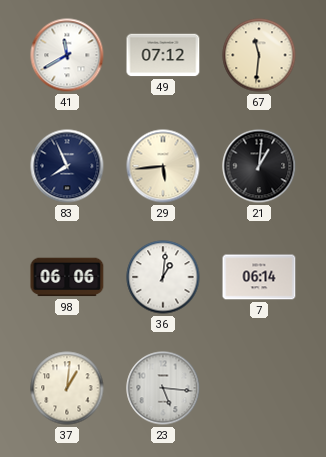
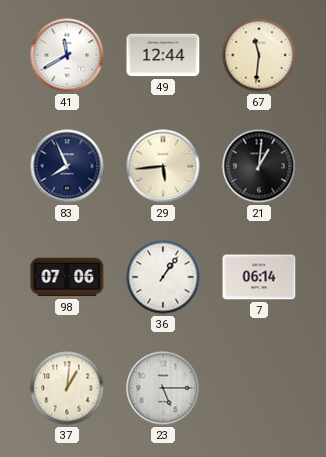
49: 07:12 -> 12:44 (163, 55)
98: 06:06 -> 07:06 (67, 277)
36: 1:01 -> 1:06 (163, 277)
23: 5:16 -> 5:15 (163, 388)
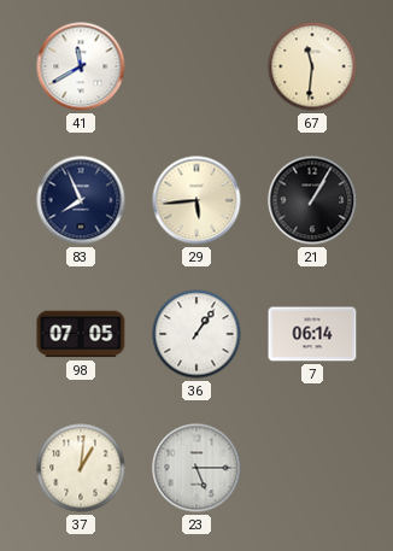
49: 12:44 -> none (163, 55)
21: 1:01 -> 1:05 (312, 200)
98: 07:06 -> 07:05 (81, 334)
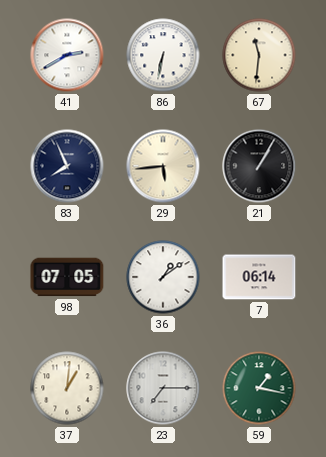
41: 11:40 -> 2:40 (67, 55)
86: none -> 6:32 (163, 55)
36: 1:06 -> 1:09 (163, 277)
23: 5:15 -> 7:15 (163, 388)
59: none -> 1:17 (259, 388)
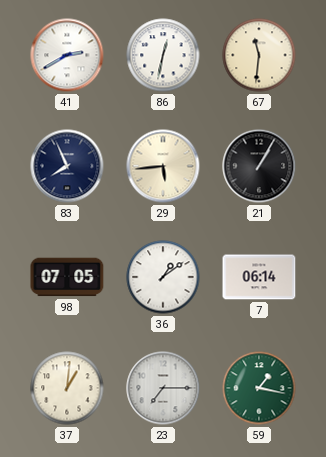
86: 6:32 -> 12:32 (163, 55)
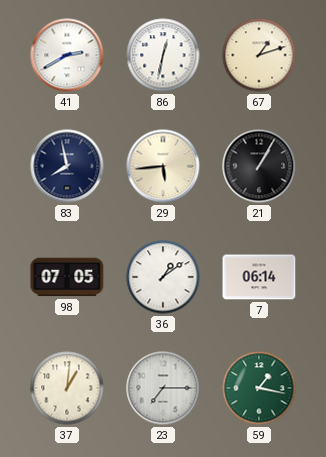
67: 11:31 -> 1:12 (259, 55)
83: 7:56 -> 7:58 (67, 166)
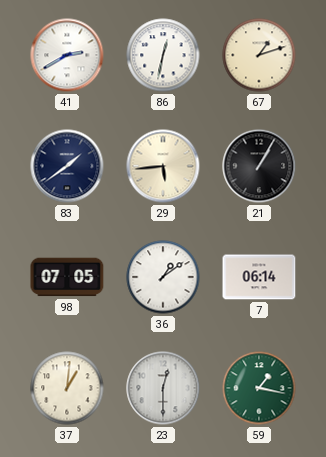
83: 7:58 -> 1:39 (67, 166)
23: 7:15 -> 12:30 (163, 388)
